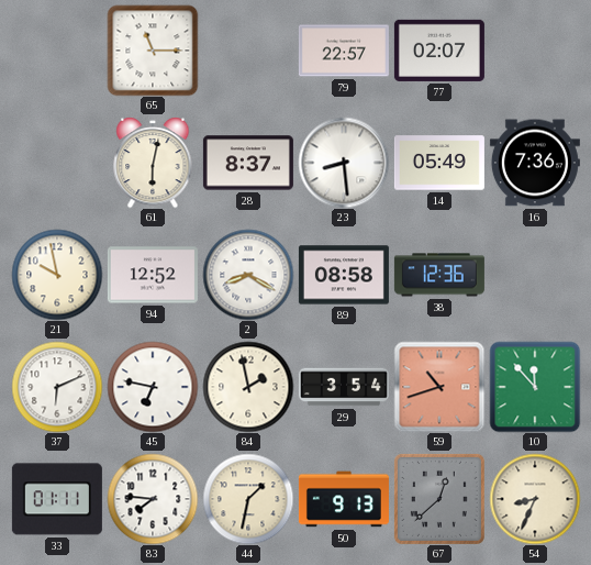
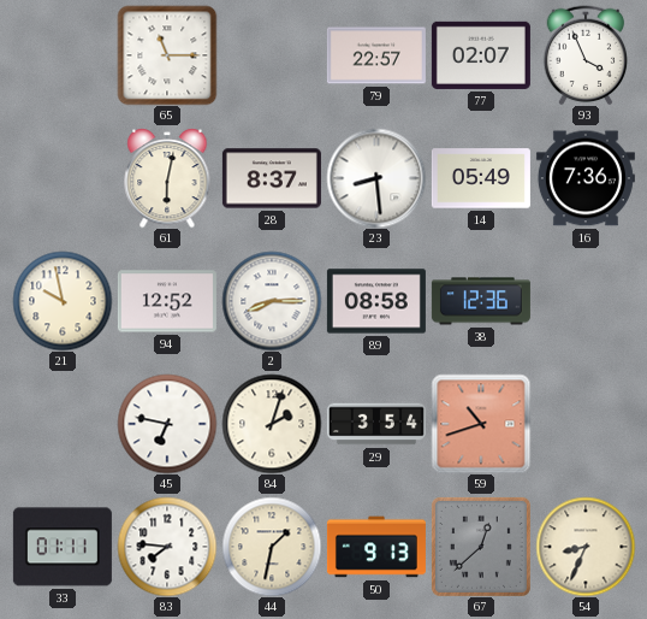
93: none -> 3:56 (586, 55)
2: 8:20 -> 8:15 (272, 301)
37: 6:11 -> none (57, 387)
84: 1:58 -> 2:03 (272, 424)
10: 11:53 -> none (535, 387)
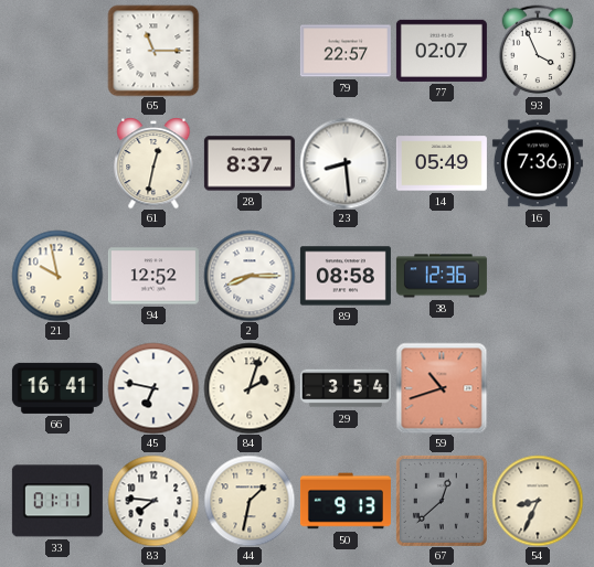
61: 6:02 -> 12:32 (153, 163)
66: none -> 16:41 (57, 388)
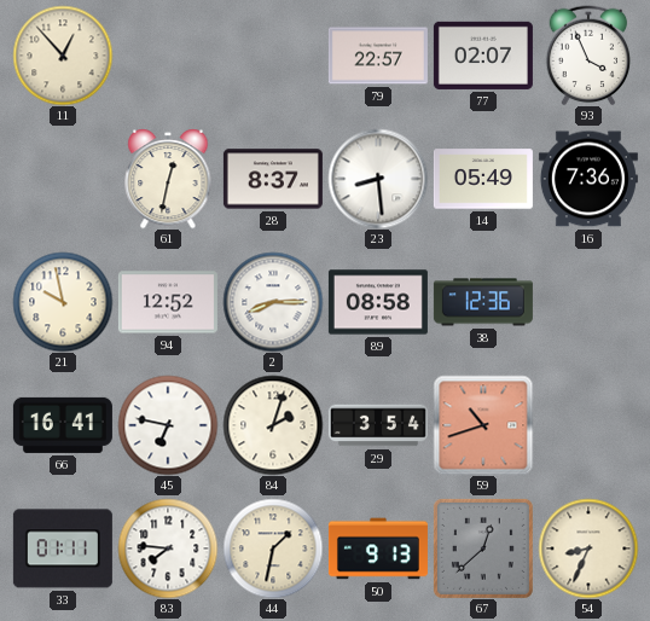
11: none -> 12:53 (63, 56)
65: 11:15 -> none (153, 51)
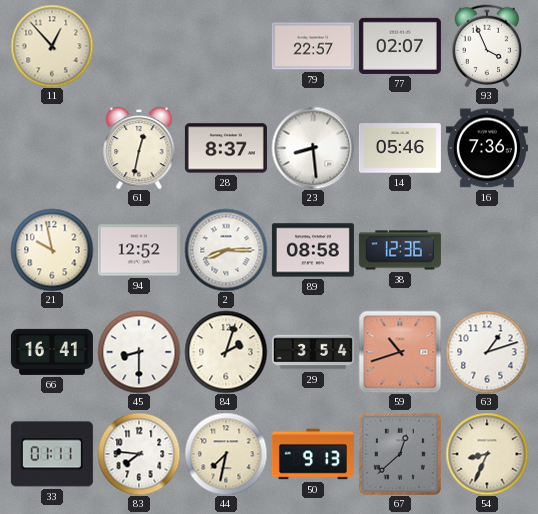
14: 05:49 -> 05:46 (400, 148)
45: 6:47 -> 8:30 (139, 352)
63: none -> 1:12 (487, 352)
44: 1:32 -> 7:32 (226, 454)
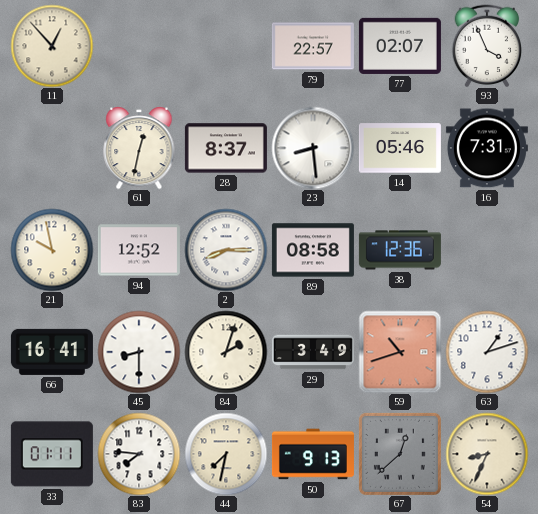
16: 7:36 -> 7:31 (487, 148)
29: 3:54 -> 3:49 (313, 352)
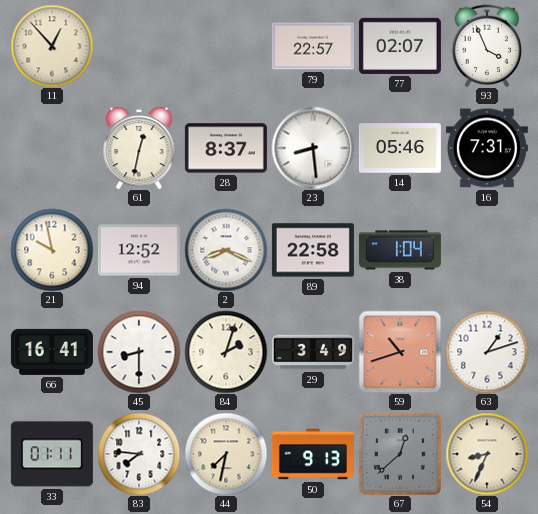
2: 8:15 -> 8:19 (226, 250)
89: 08:58 -> 22:58 (313, 250)
38: 12:36 -> 1:04 (400, 250)
